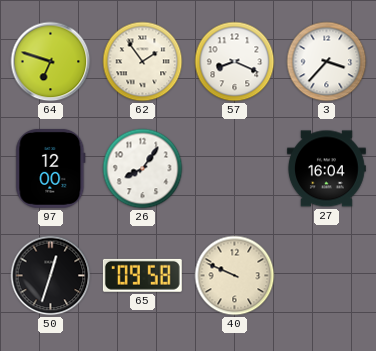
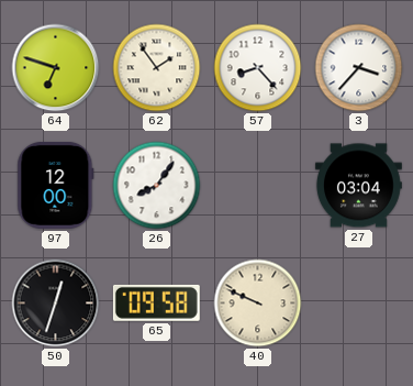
57: 8:19 -> 8:23 (258, 68)
27: 16:04 -> 03:04 (358, 186)
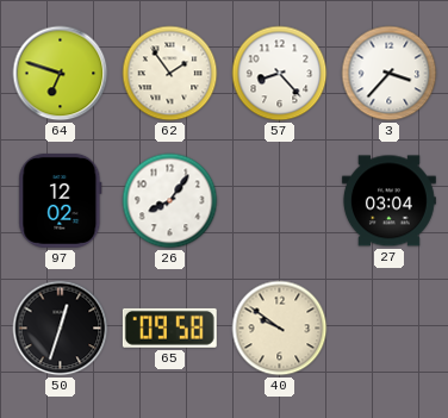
97: 12:00 -> 12:02 (61, 200)
40: 9:49 -> 9:51 (280, 329)
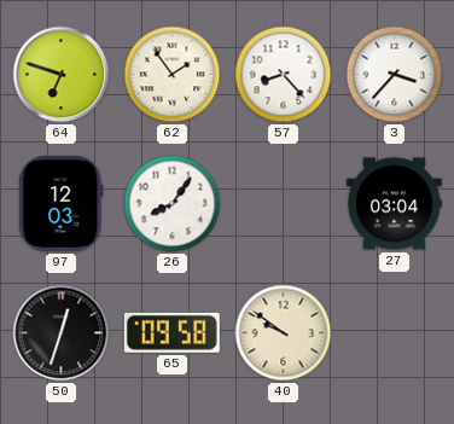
97: 12:02 -> 12:03 (62, 203)
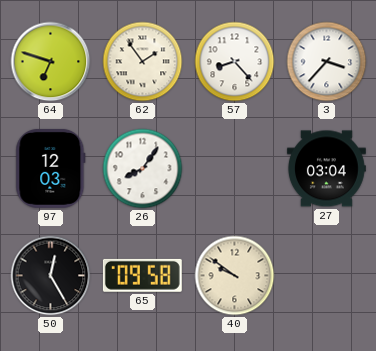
50: 12:33 -> 12:25 (51, 276)
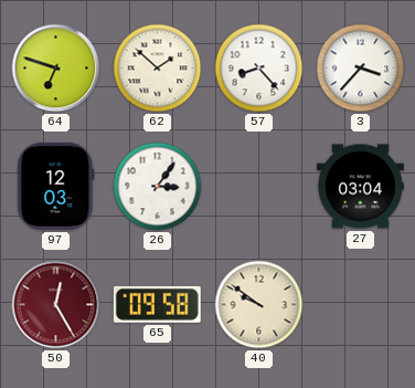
62: 1:54 -> 1:52 (158, 69)
26: 8:06 -> 3:06 (158, 187)
50 dial: black -> burgundy (56, 305)
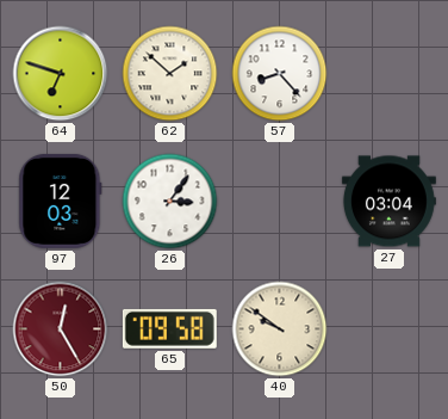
3: 3:37 -> none (361, 69)
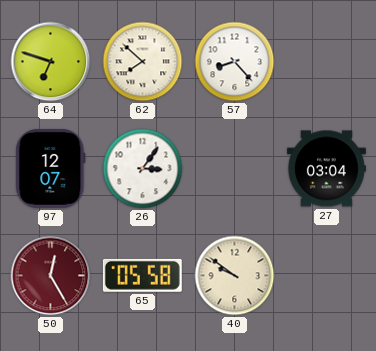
62: 1:52 -> 7:52 (143, 62)
97: 12:03 -> 12:07 (51, 168)
65: 09:58 -> 05:58 (142, 275)
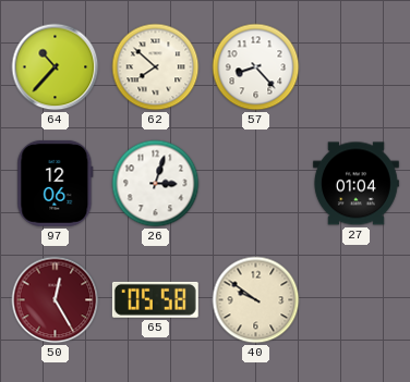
64: 6:48 -> 10:37 (56, 67)
97: 12:07 -> 12:06 (56, 183)
26: 3:06 -> 3:03 (156, 184)
27: 03:04 -> 01:04 (355, 184)
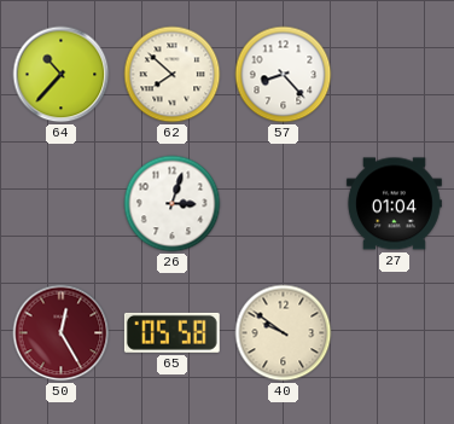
97: 12:06 -> none (56, 183)
